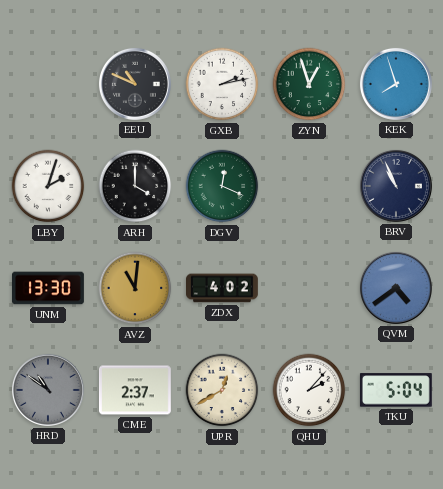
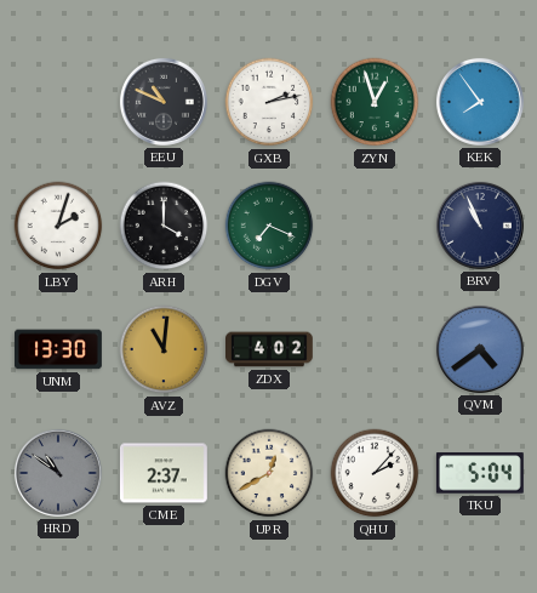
KEK: 7:57 -> 7:54 (480, 102)
DGV: 12:19 -> 7:19 (269, 226)
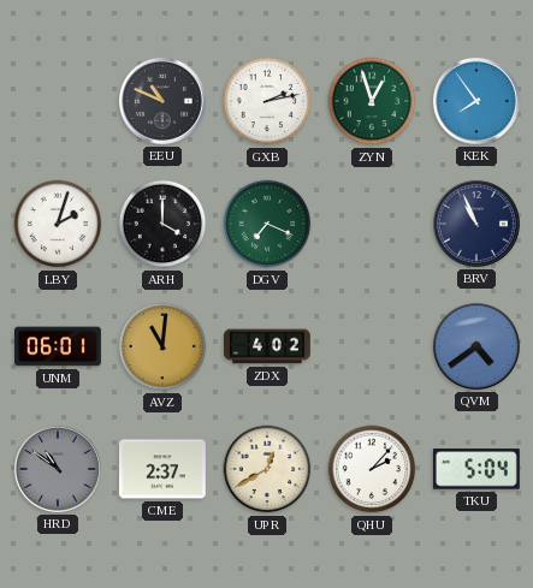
UNM: 13:30 -> 06:01 (59, 346)
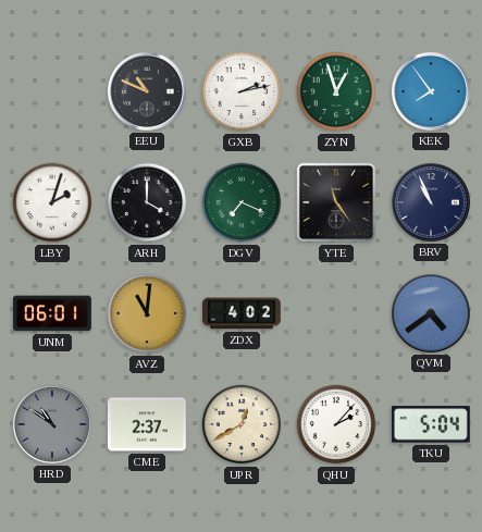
YTE: none -> 11:24 (336, 202)
